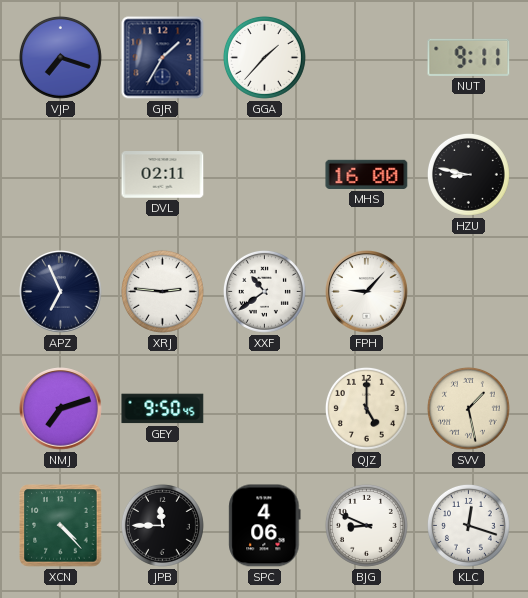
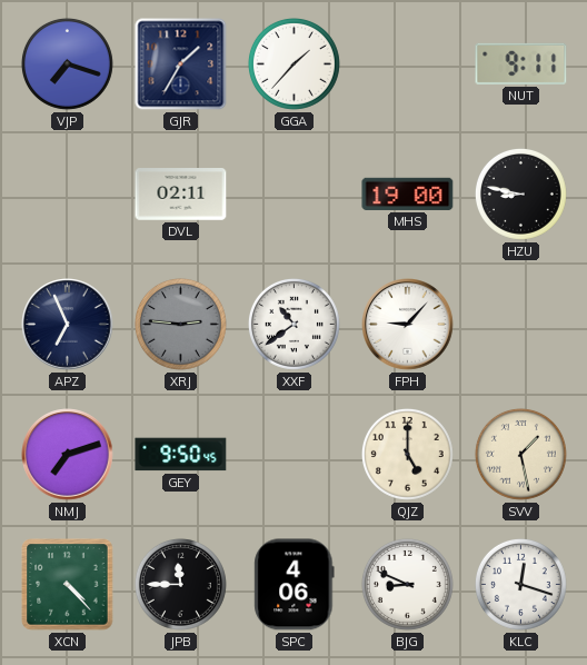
MHS: 16:00 -> 19:00 (408, 193)
XRJ dial: white -> grey (180, 324)
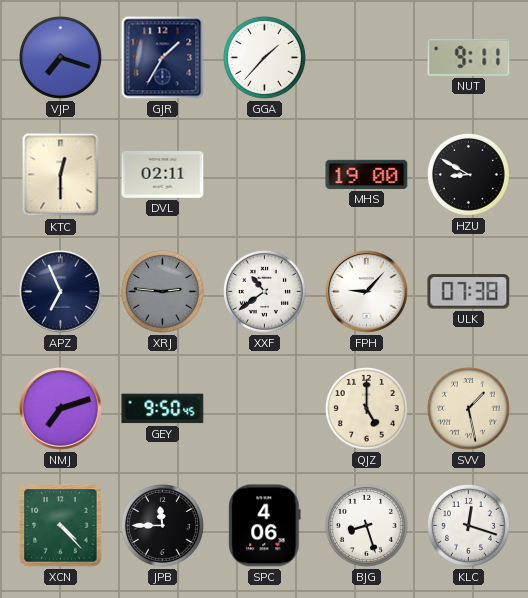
KTC: none -> 12:30 (61, 175)
HZU: 8:47 -> 8:50 (468, 174)
ULK: none -> 07:38 (469, 292)
BJG: 8:49 -> 8:27 (366, 525)
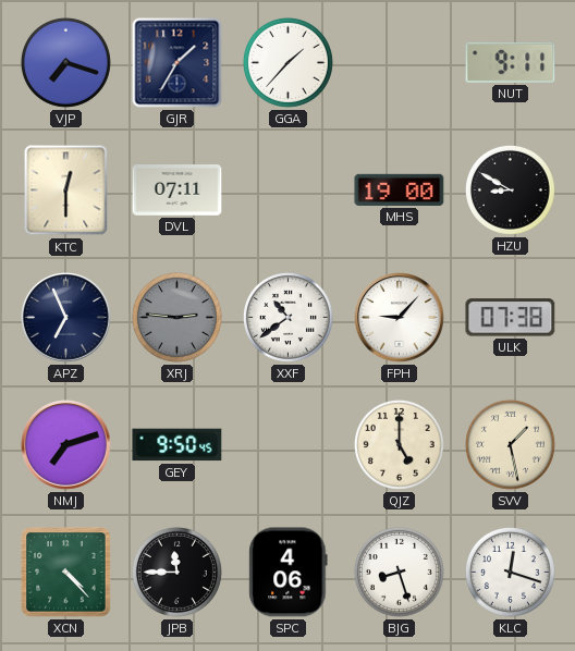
DVL: 02:11 -> 07:11 (178, 191)
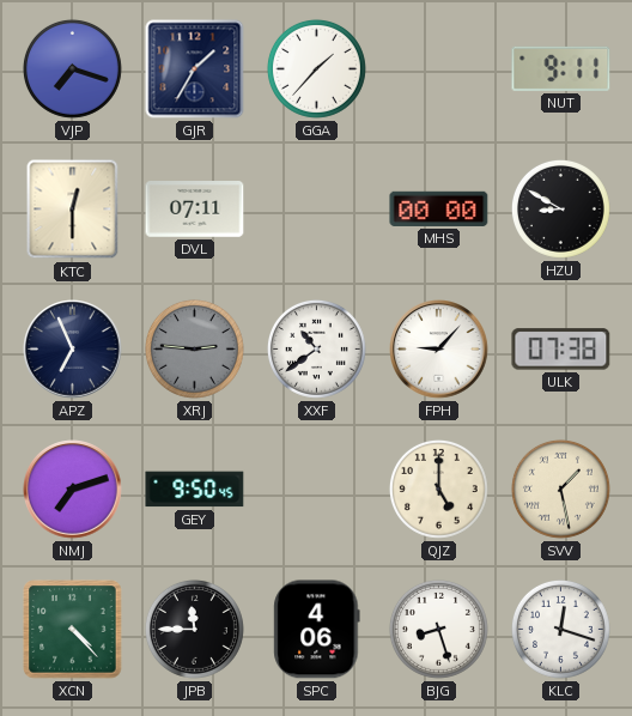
MHS: 19:00 -> 00:00 (439, 208)
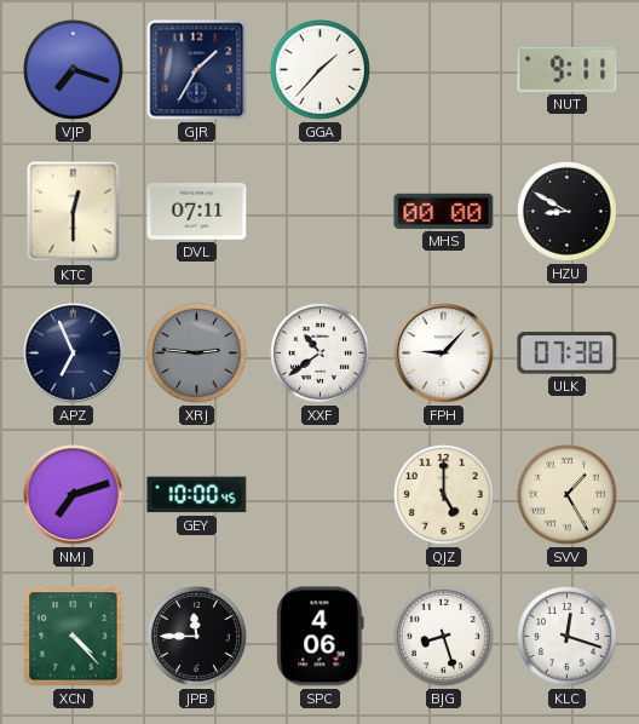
GEY: 9:50 -> 10:00 (197, 495)
SVV: 1:28 -> 1:25 (566, 494)
